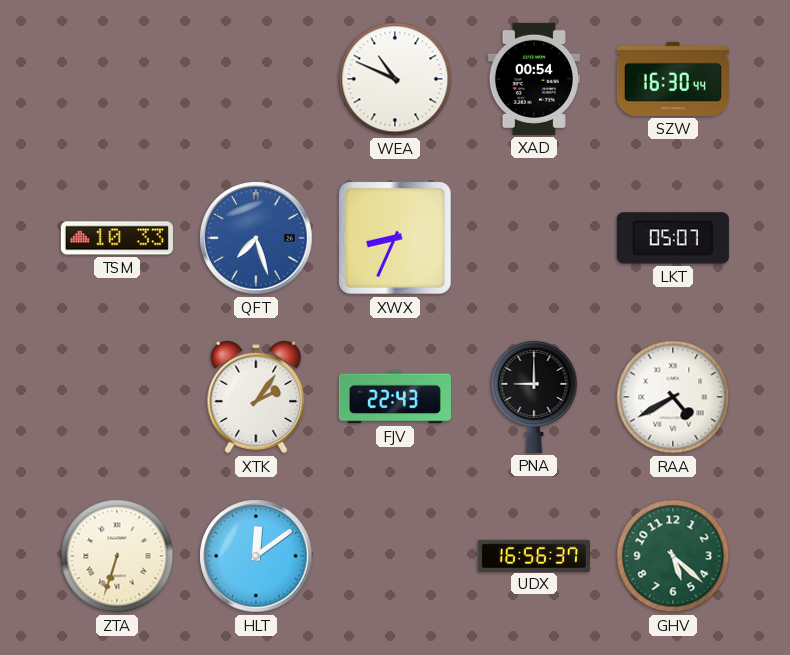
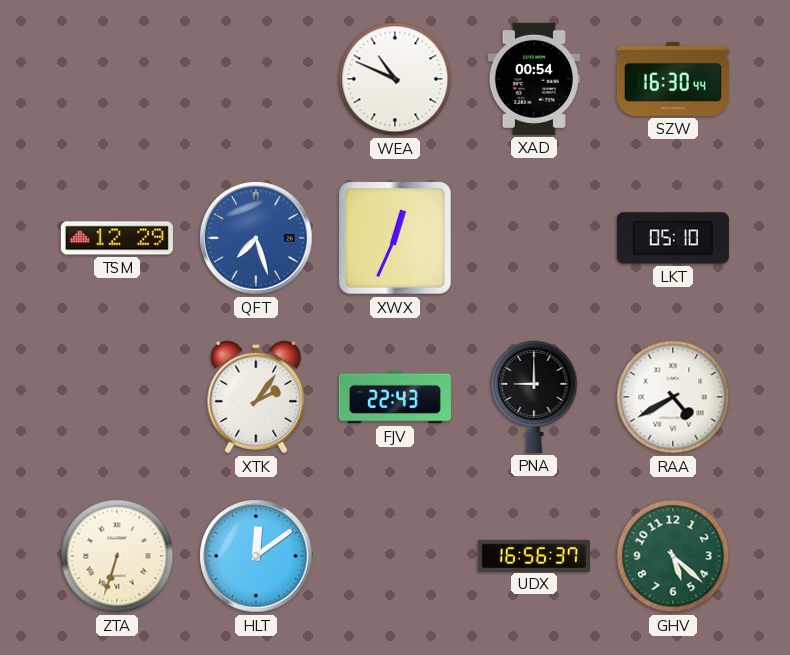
TSM: 10:33 -> 12:29 (117, 238)
XWX: 8:34 -> 12:34 (395, 238)
LKT: 05:07 -> 05:10 (673, 238)
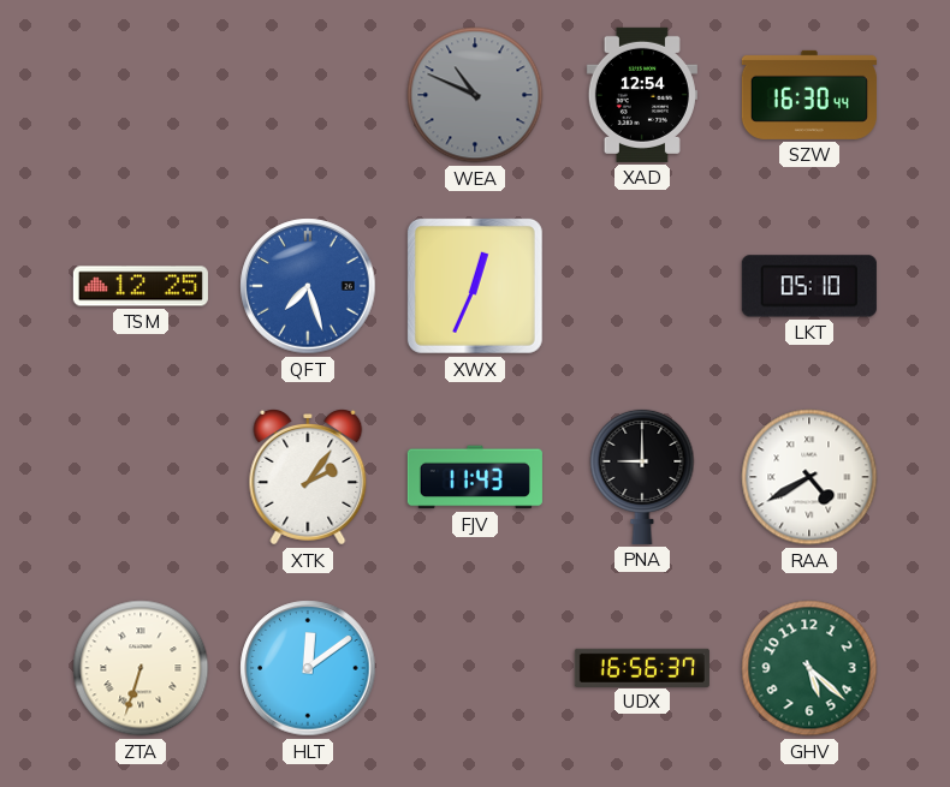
WEA dial: white -> grey (475, 95)
XAD: 00:54 -> 12:54 (642, 95)
TSM: 12:29 -> 12:25 (141, 286)
FJV: 22:43 -> 11:43 (475, 477)
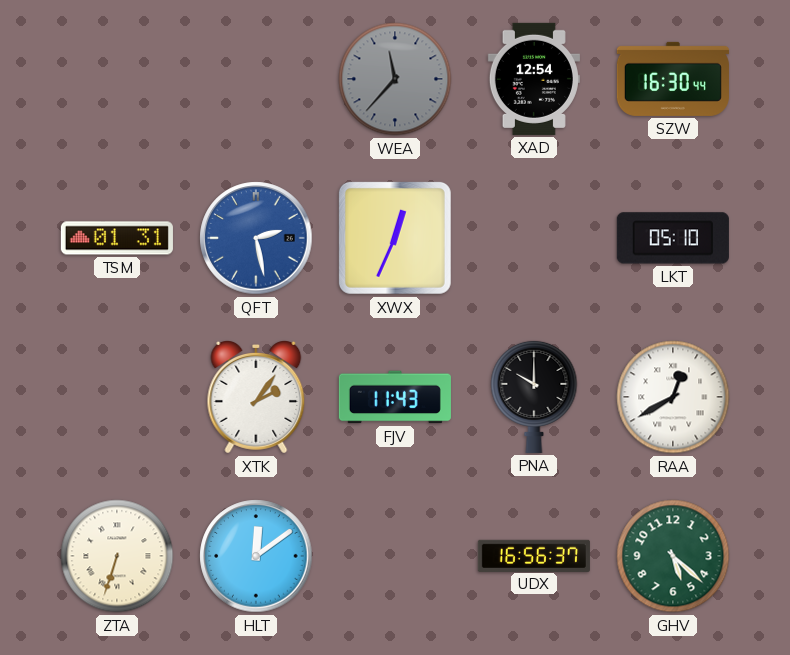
WEA: 10:49 -> 11:37 (395, 79)
TSM: 12:25 -> 01:31 (117, 238)
QFT: 7:27 -> 2:28 (256, 238)
PNA: 9:00 -> 10:00 (534, 396)
RAA: 4:40 -> 12:40 (673, 397)
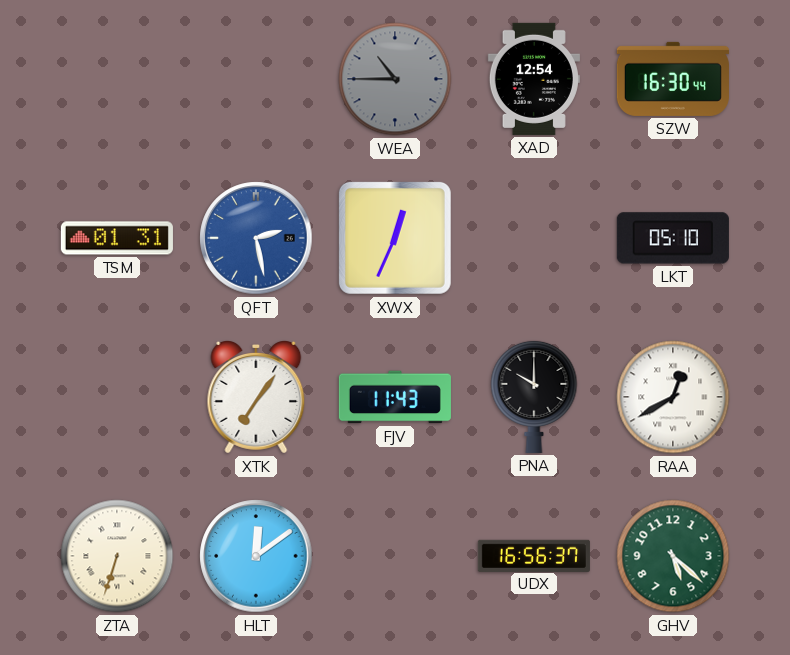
WEA: 11:37 -> 10:45 (395, 79)
XTK: 2:06 -> 7:06 (256, 398)
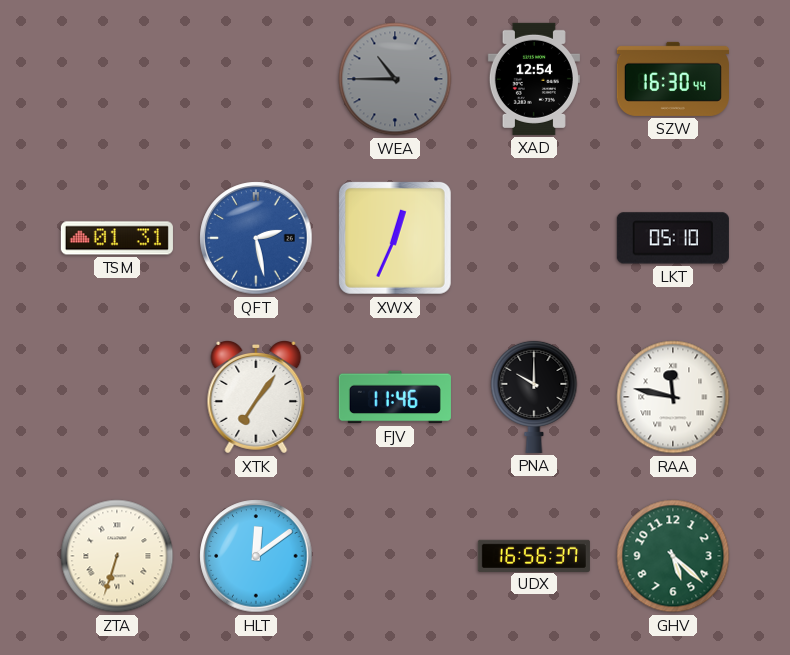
FJV: 11:43 -> 11:46 (395, 397)
RAA: 12:40 -> 11:47 (673, 397)
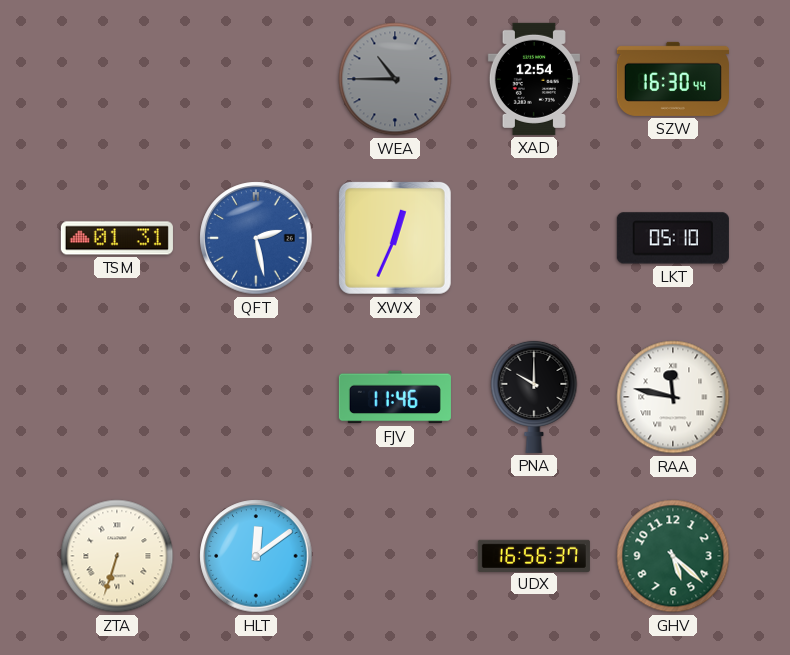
XTK: 7:06 -> none (256, 398)
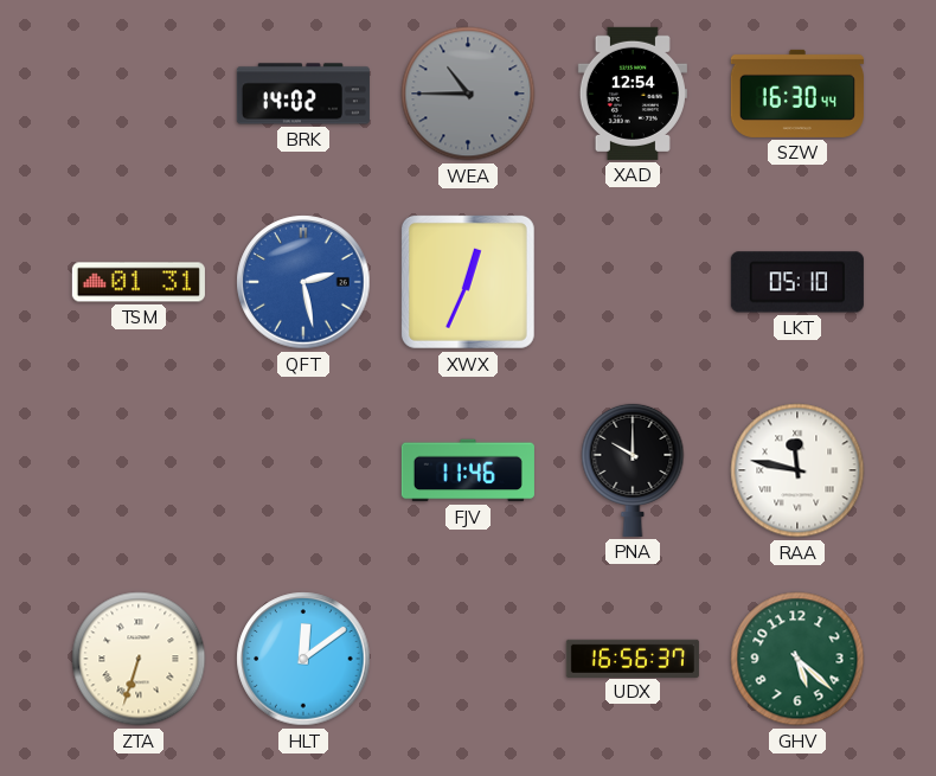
BRK: none -> 14:02 (303, 94)
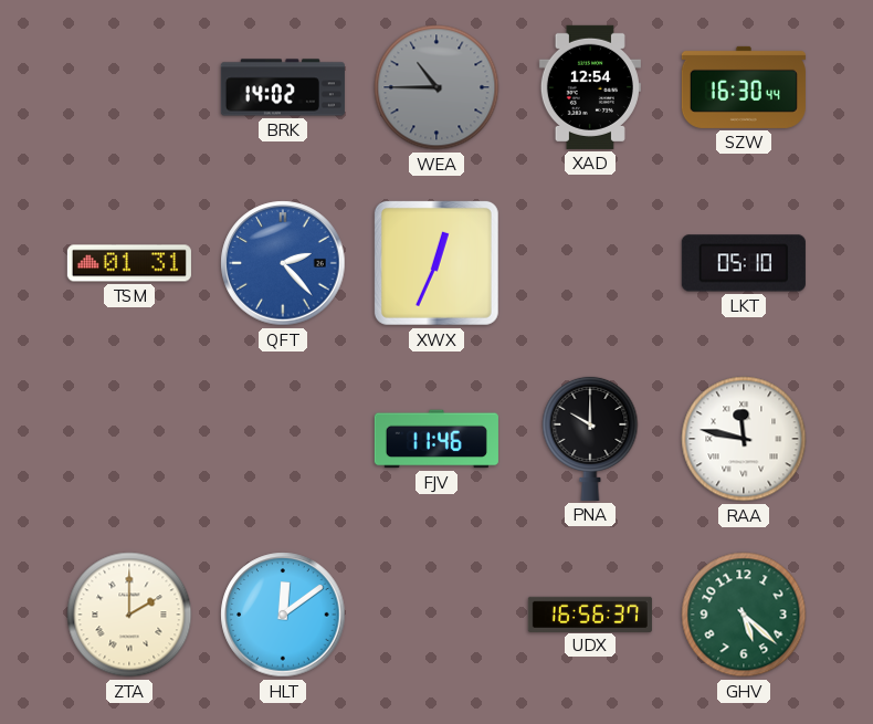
QFT: 2:28 -> 2:23 (283, 263)
ZTA: 6:33 -> 2:00 (129, 615)
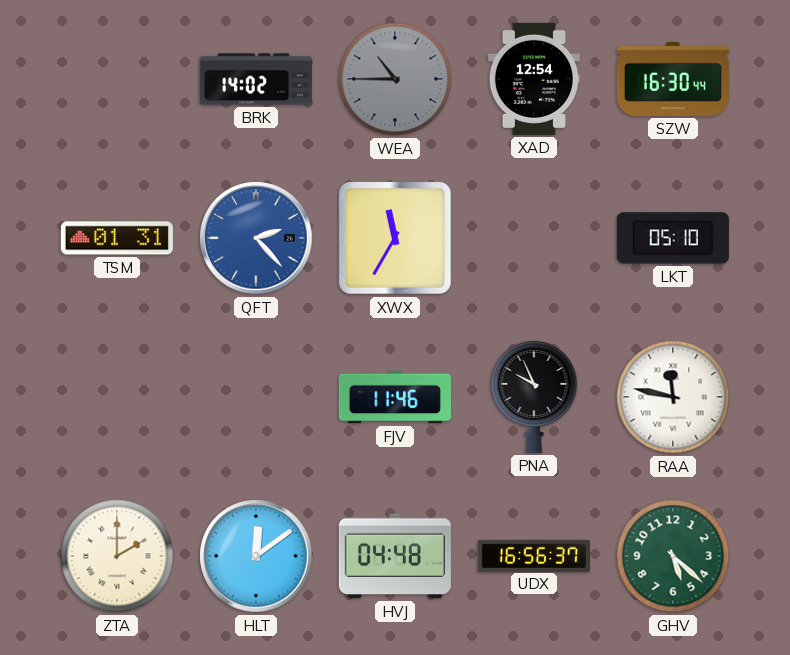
XWX: 12:34 -> 11:35 (395, 238)
PNA: 10:00 -> 9:56 (534, 396)
HVJ: none -> 04:48 (395, 556)
